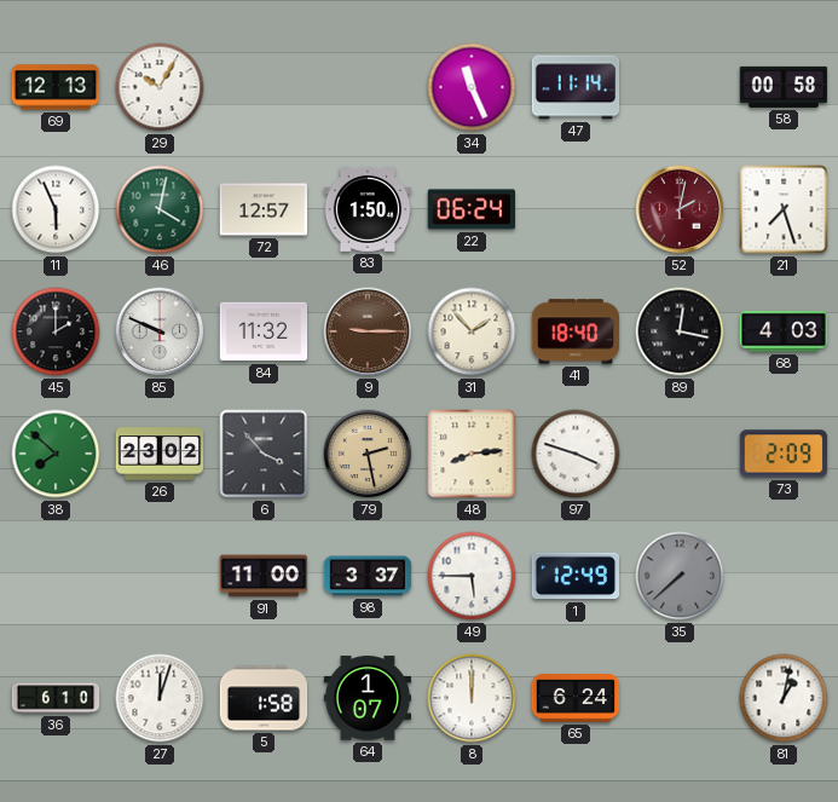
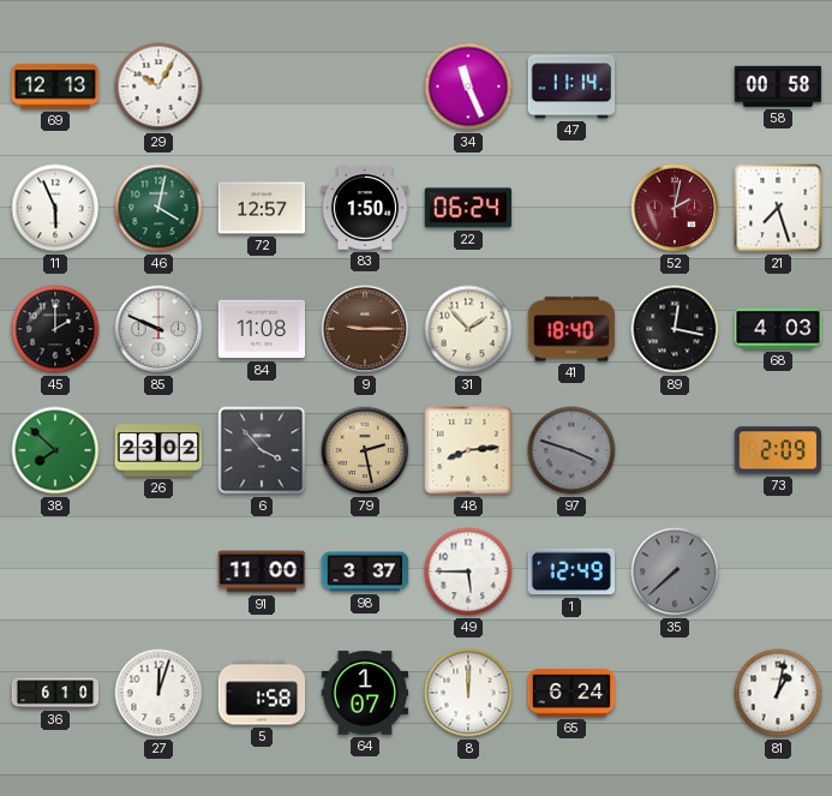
84: 11:32 -> 11:08 (262, 329)
97 dial: white -> grey (571, 450)
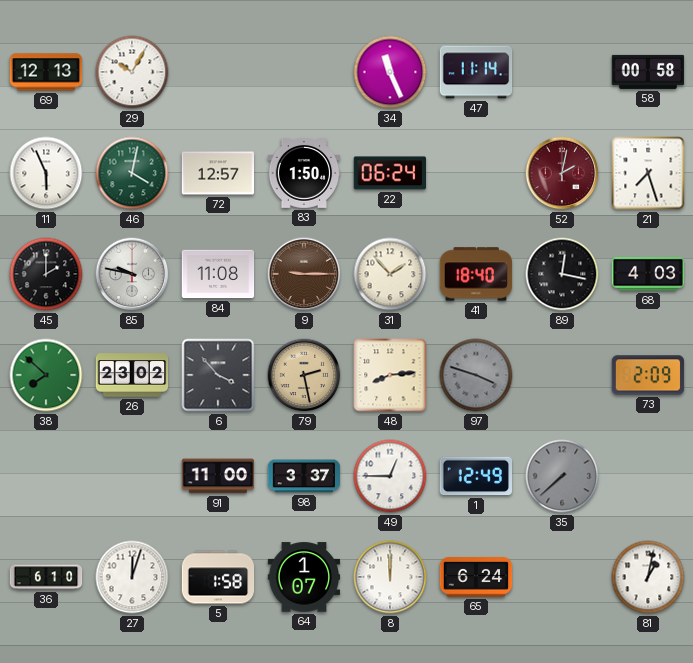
85: 9:49 -> 9:47 (132, 274)
49: 5:45 -> 12:45 (390, 476)
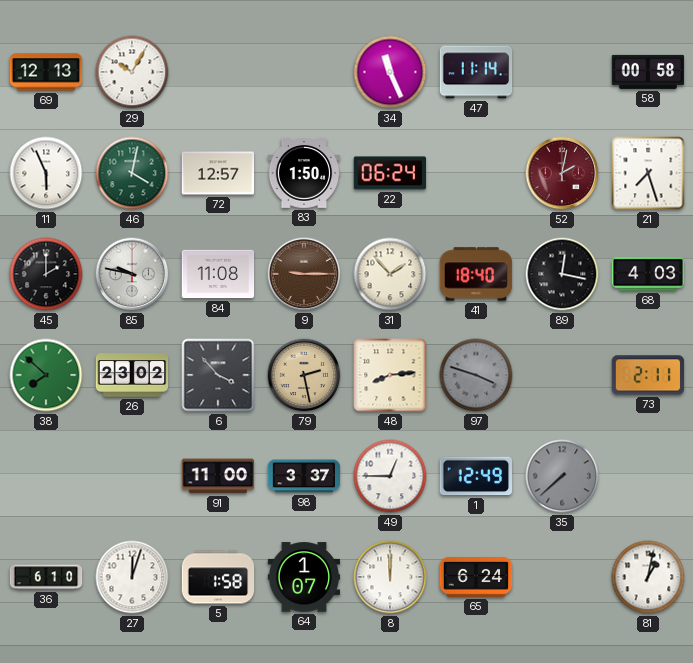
73: 2:09 -> 2:11 (648, 375)
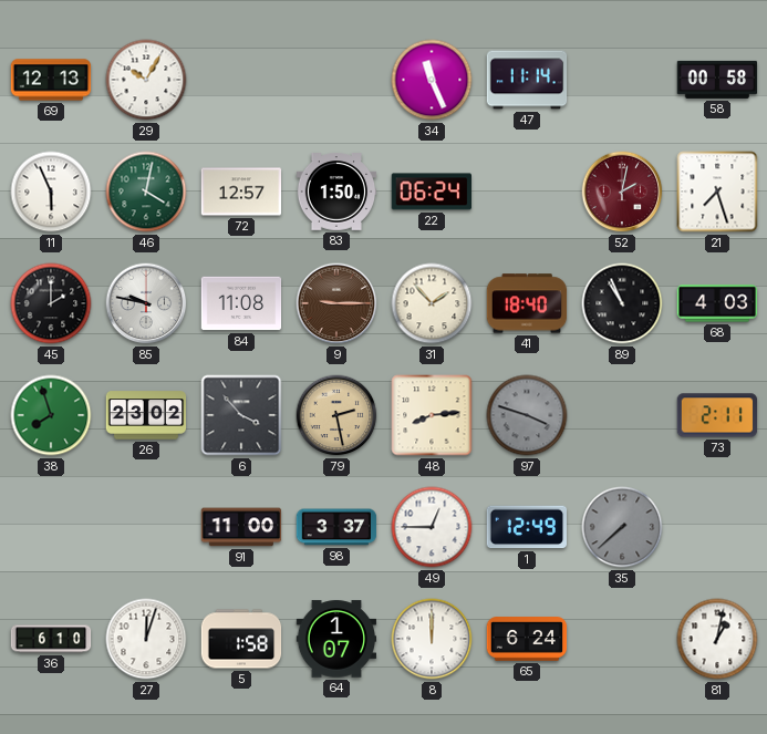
89: 12:17 -> 10:56 (622, 303)
38: 7:52 -> 7:57 (51, 415)
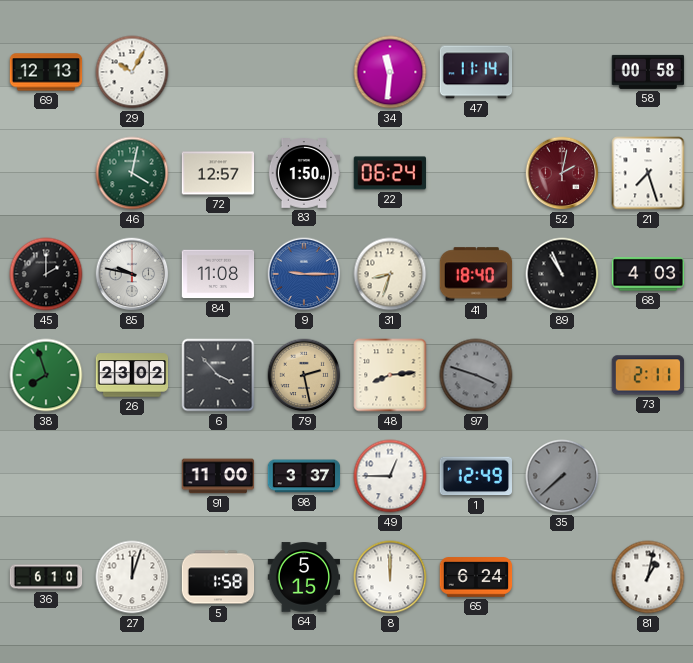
34: 11:26 -> 11:31 (390, 72)
11: 5:56 -> none (51, 192)
9 dial: brown -> blue (304, 274)
31: 1:53 -> 8:33 (390, 274)
64: 1:07 -> 5:15 (304, 577)
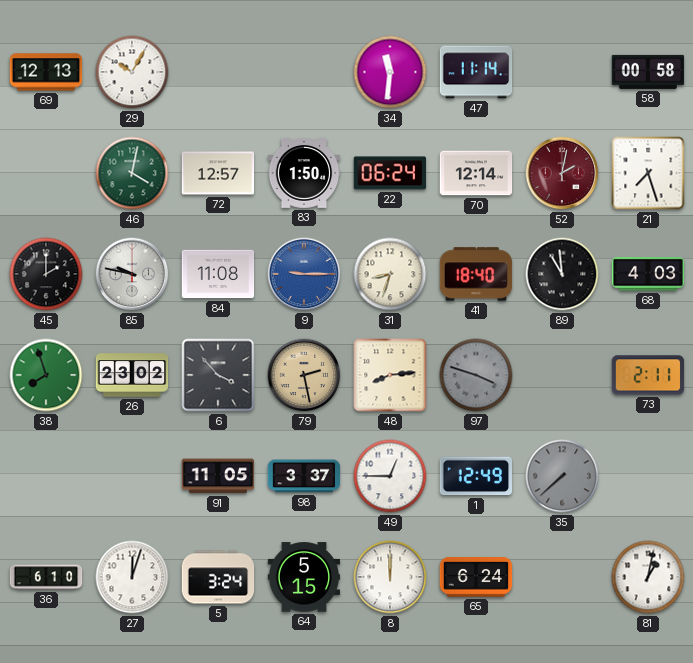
70: none -> 12:14 (476, 173)
89: 10:56 -> 10:59 (562, 274)
91: 11:00 -> 11:05 (218, 476)
5: 1:58 -> 3:24 (218, 577)
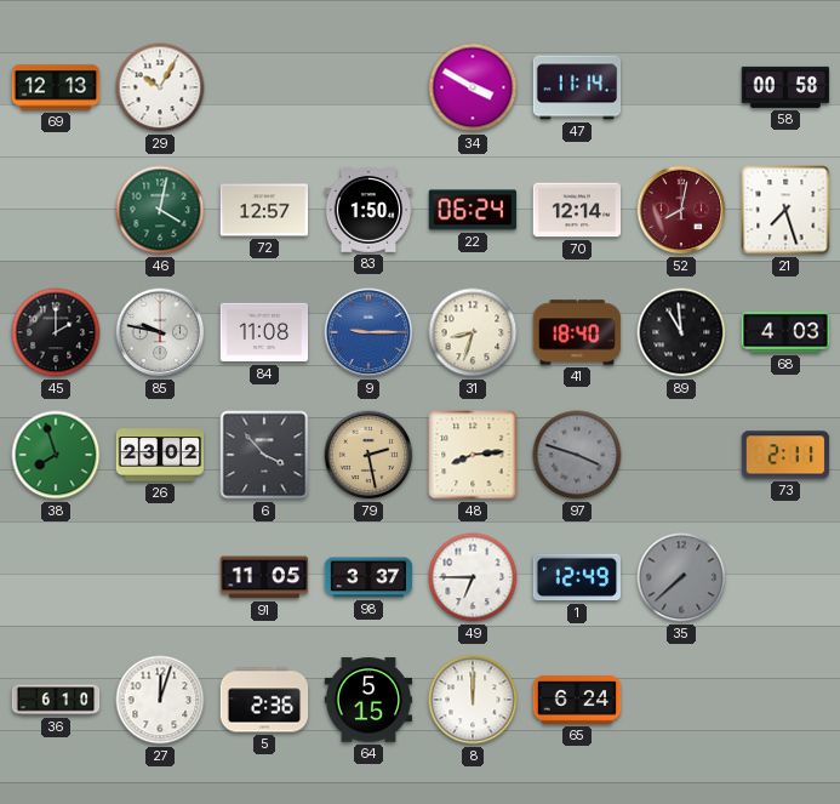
34: 11:31 -> 3:50 (473, 87)
52: 2:02 -> 8:02 (681, 210)
49: 12:45 -> 6:45 (473, 577)
5: 3:24 -> 2:36 (264, 700)
81: 1:02 -> none (648, 577)
